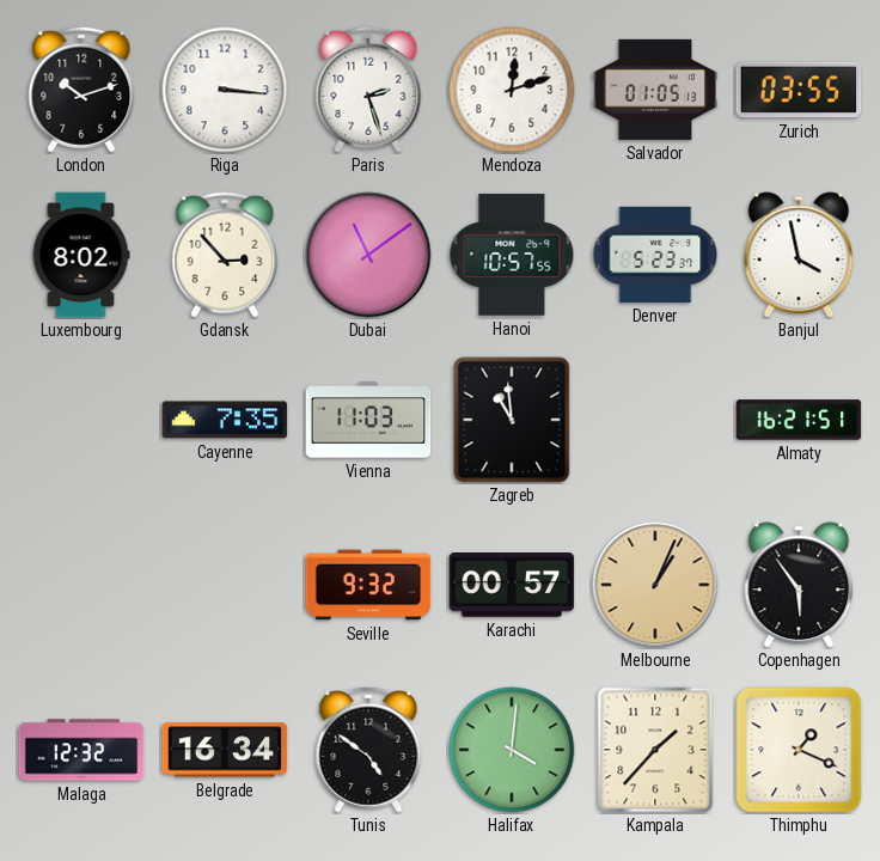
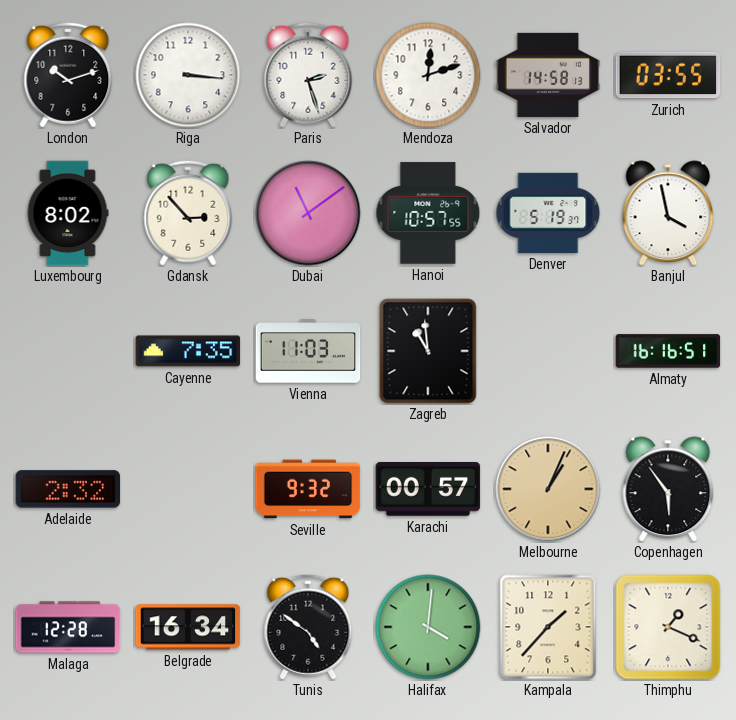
Salvador: 01:05 -> 14:58 (548, 75)
Denver: 5:23 -> 5:19 (548, 213)
Almaty: 16:21 -> 16:16 (668, 351)
Adelaide: none -> 2:32 (68, 489)
Malaga: 12:32 -> 12:28 (68, 627)
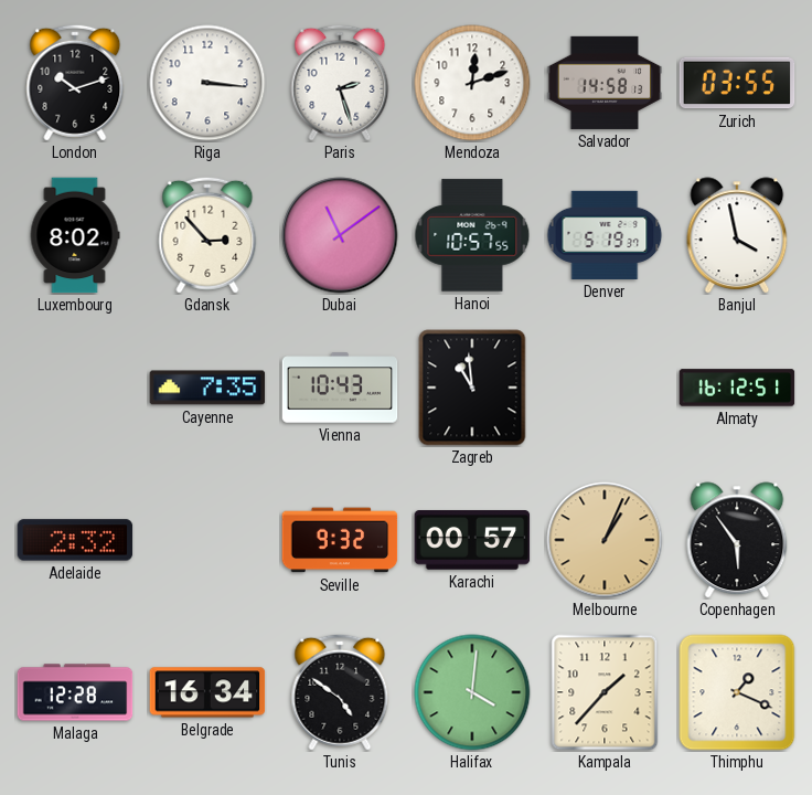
Vienna: 11:03 -> 10:43 (340, 388)
Almaty: 16:16 -> 16:12 (737, 388)
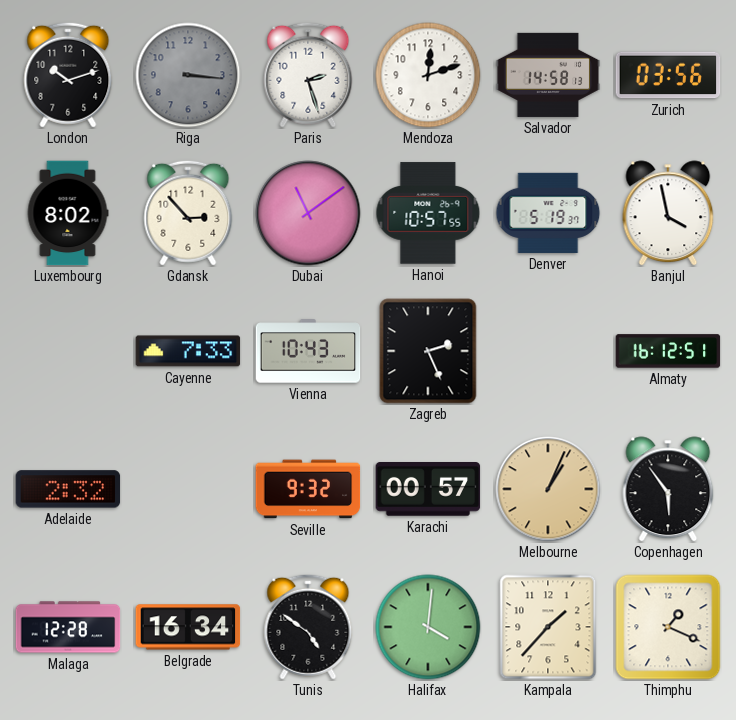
Riga dial: white -> grey (188, 75)
Zurich: 03:55 -> 03:56 (668, 75)
Cayenne: 7:35 -> 7:33 (188, 351)
Zagreb: 10:59 -> 2:26 (428, 351)
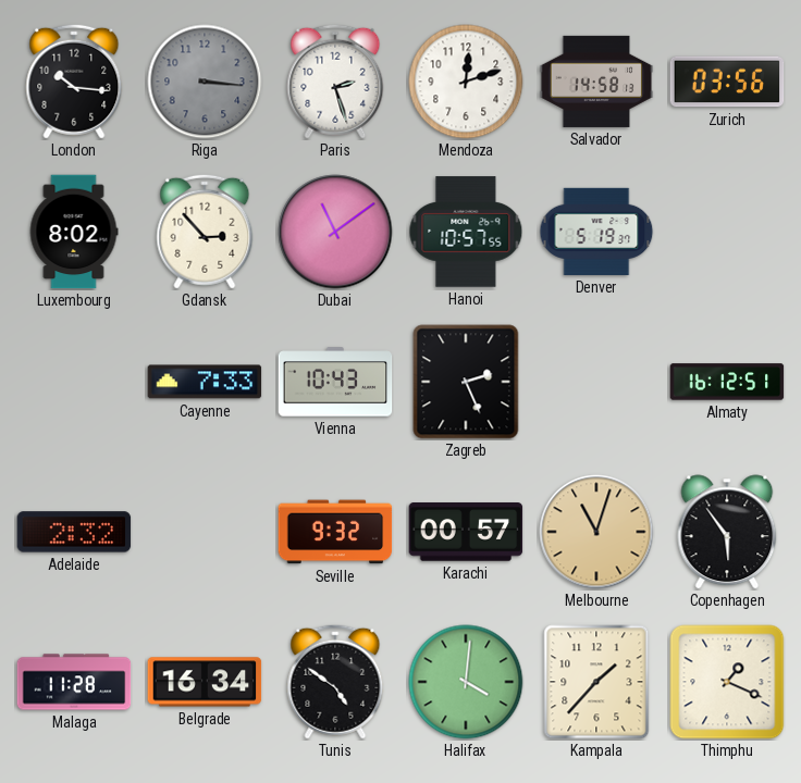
London: 10:12 -> 10:16 (74, 82)
Banjul: 3:58 -> none (668, 213)
Melbourne: 1:04 -> 11:03 (596, 532)
Malaga: 12:28 -> 11:28 (74, 682)
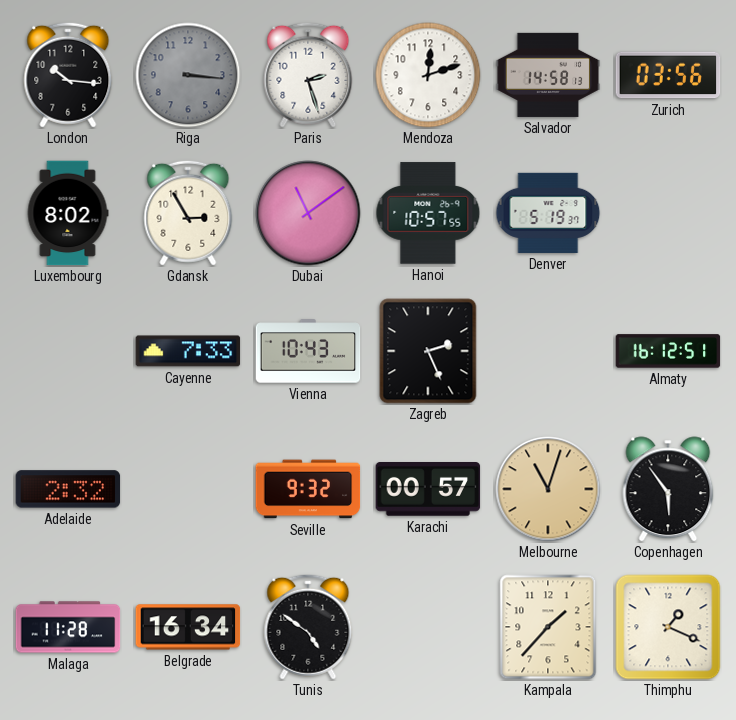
Gdansk: 2:53 -> 2:55 (188, 213)
Halifax: 4:01 -> none (466, 682)
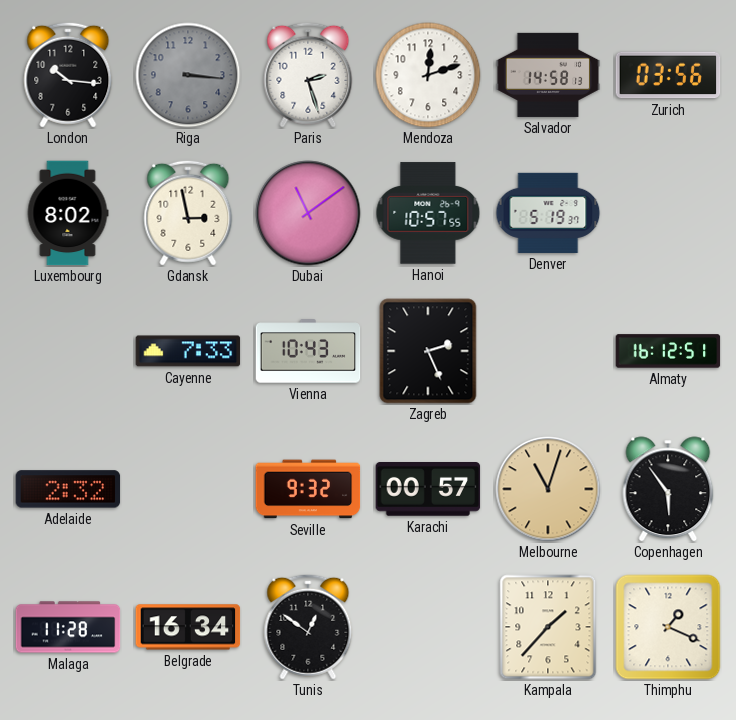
Gdansk: 2:55 -> 2:58 (188, 213)
Tunis: 4:51 -> 12:51 (308, 627)
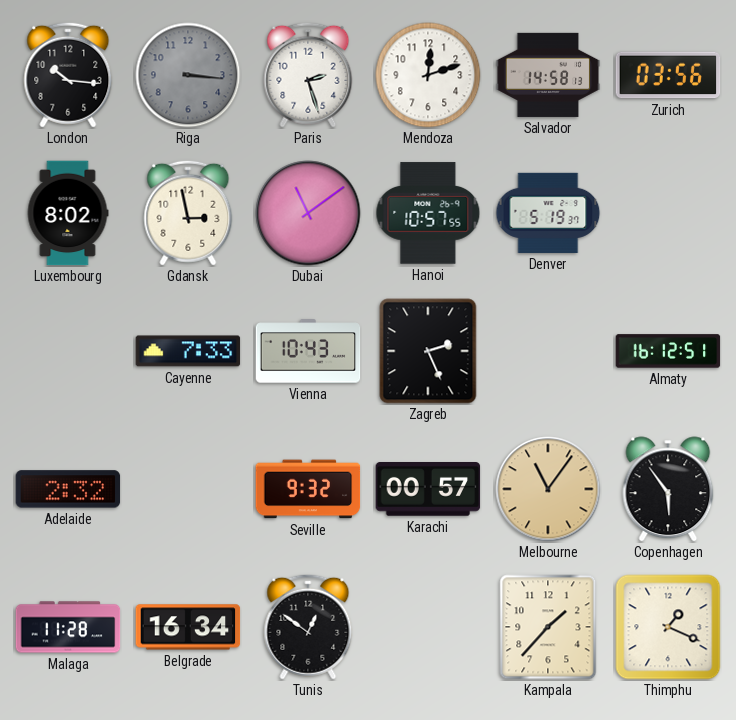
Melbourne: 11:03 -> 11:06 (548, 489)
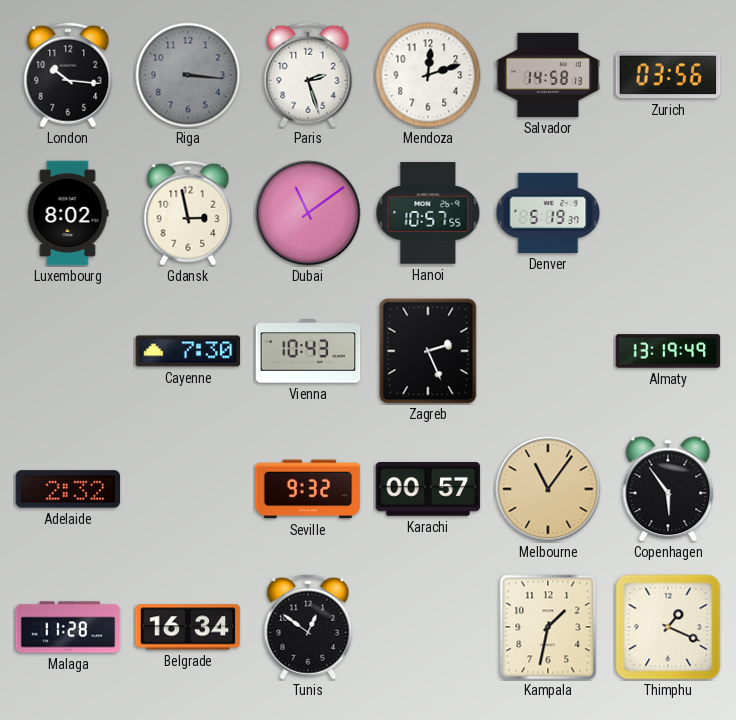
Cayenne: 7:33 -> 7:30 (188, 351)
Almaty: 16:12 -> 13:19 (668, 351)
Kampala: 1:37 -> 1:32 (548, 627)
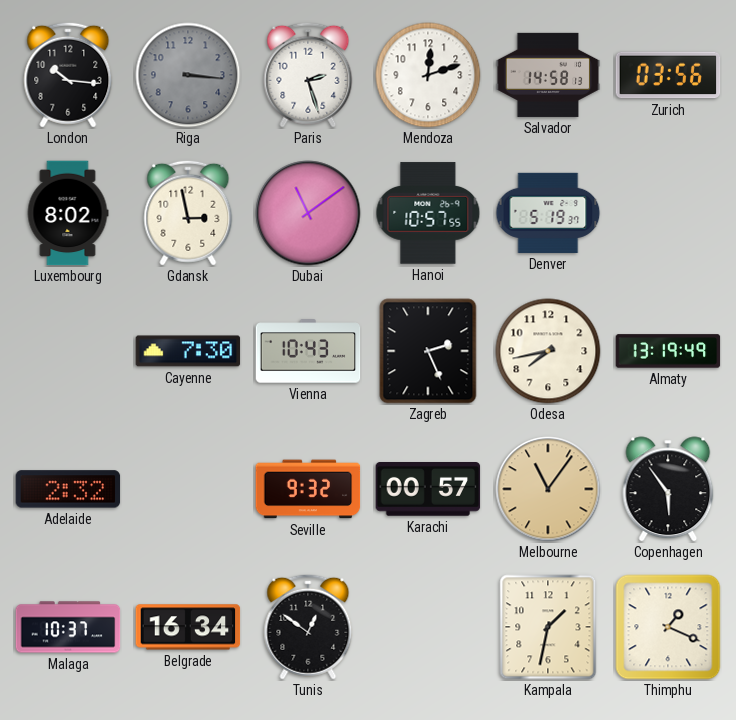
Odesa: none -> 7:43 (548, 351)
Malaga: 11:28 -> 10:37 (68, 627)
